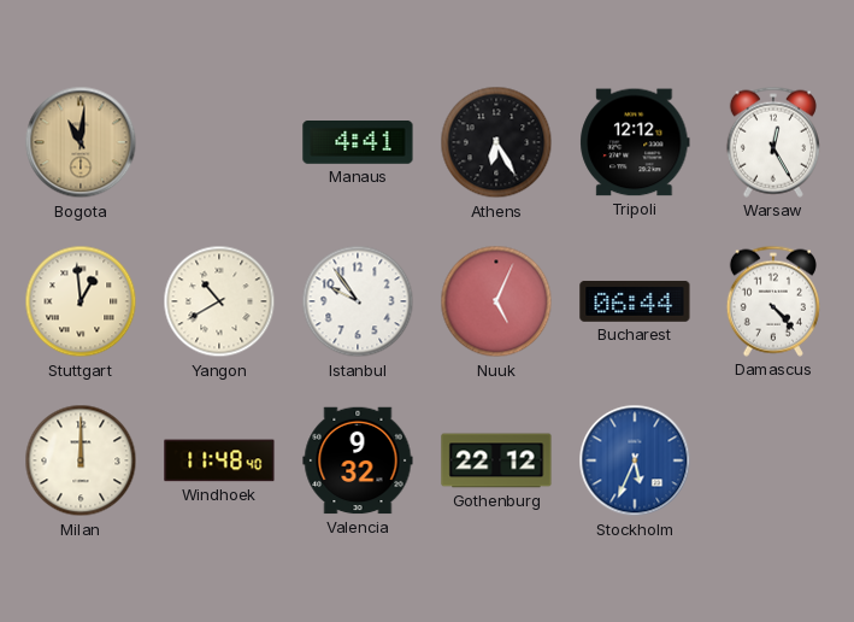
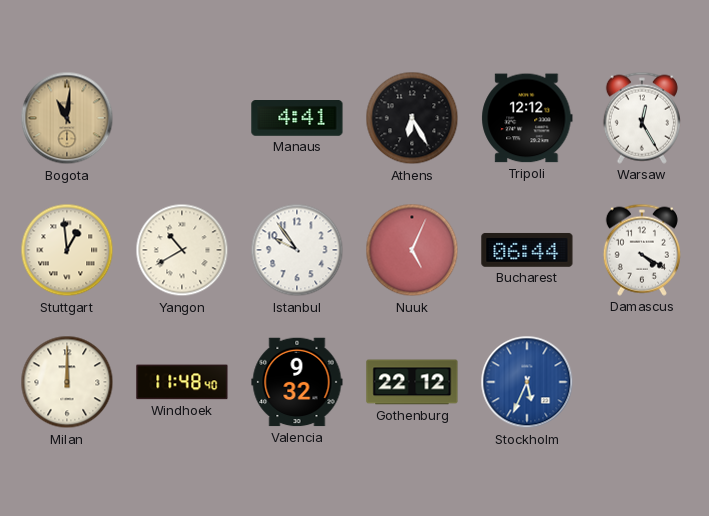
Damascus: 4:23 -> 4:20 (642, 250)
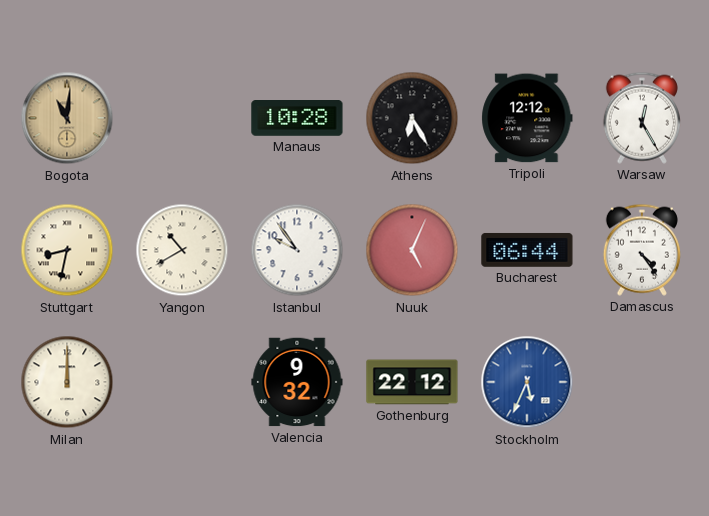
Manaus: 4:41 -> 10:28 (297, 119)
Stuttgart: 12:59 -> 8:32 (67, 250)
Damascus: 4:20 -> 4:24 (642, 250)
Windhoek: 11:48 -> none (182, 382)
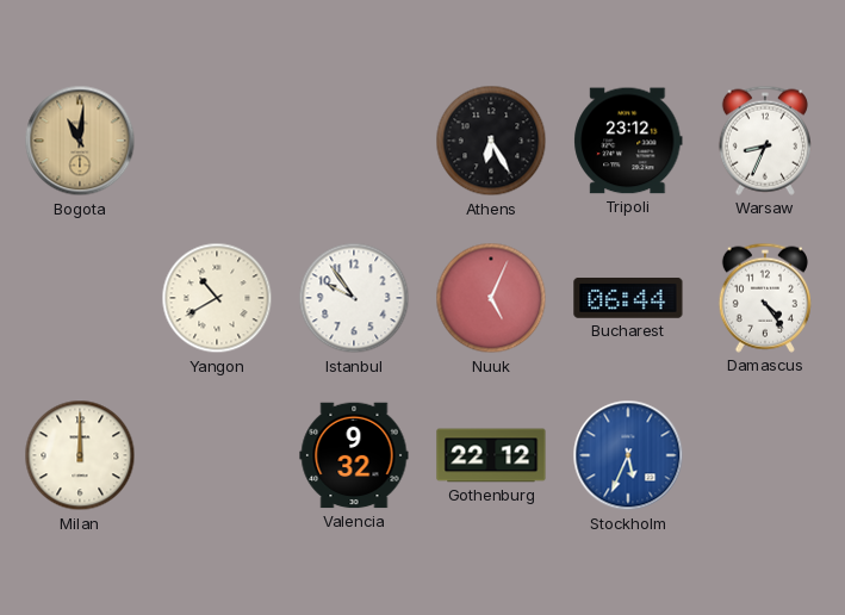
Manaus: 10:28 -> none (297, 119)
Tripoli: 12:12 -> 23:12 (628, 141)
Warsaw: 12:25 -> 8:34 (765, 141)
Stuttgart: 8:32 -> none (67, 250)
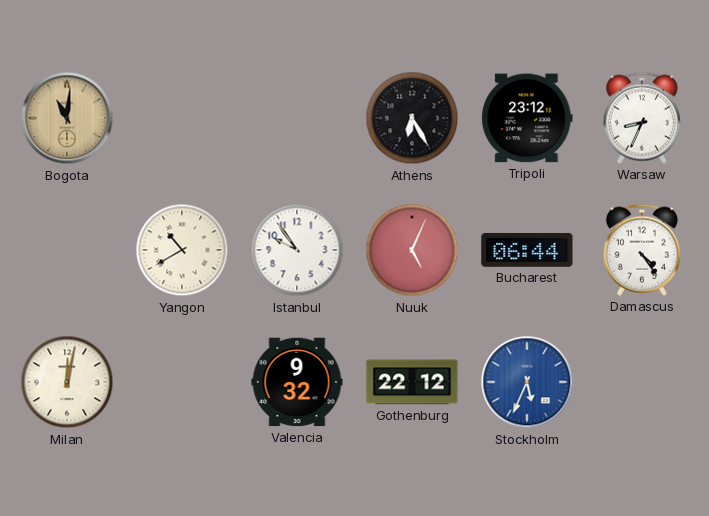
Milan: 12:00 -> 12:02 (67, 382)
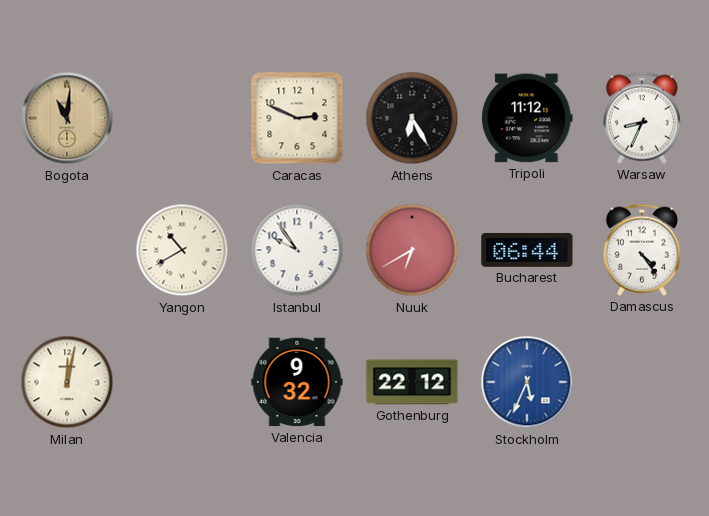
Caracas: none -> 2:49 (297, 118)
Tripoli: 23:12 -> 11:12 (527, 118)
Nuuk: 5:04 -> 6:40 (412, 250)
